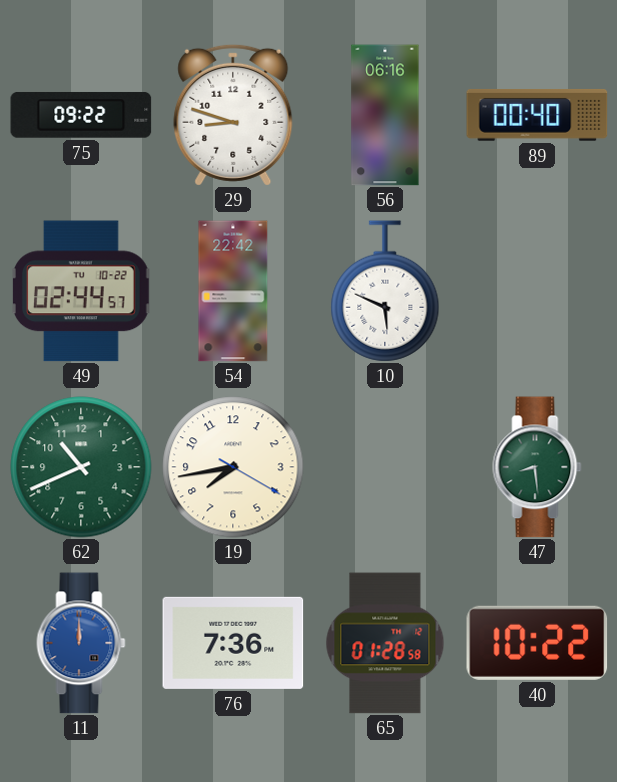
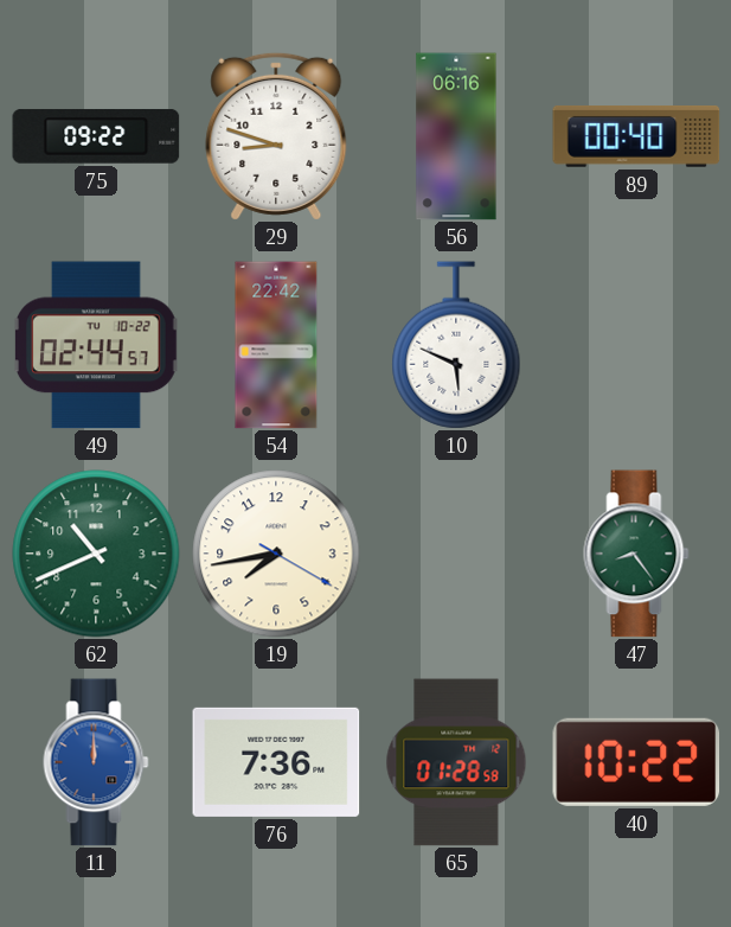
47: 8:29 -> 8:24 (636, 554)
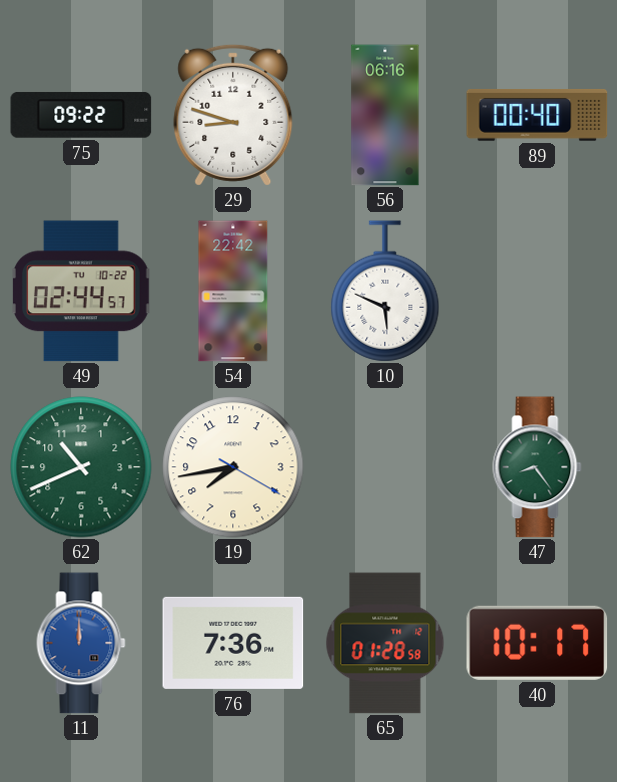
40: 10:22 -> 10:17 (537, 643)
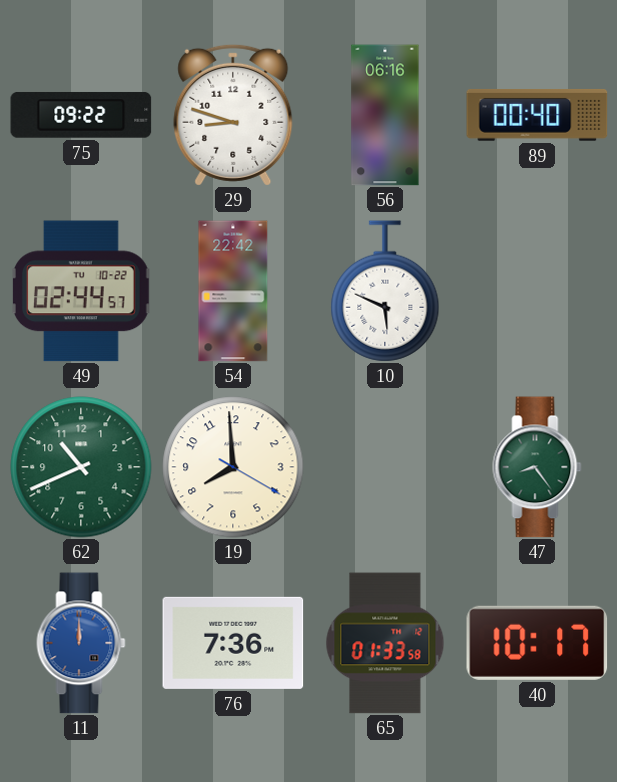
19: 7:43 -> 7:59 (233, 467)
65: 01:28 -> 01:33 (385, 643)
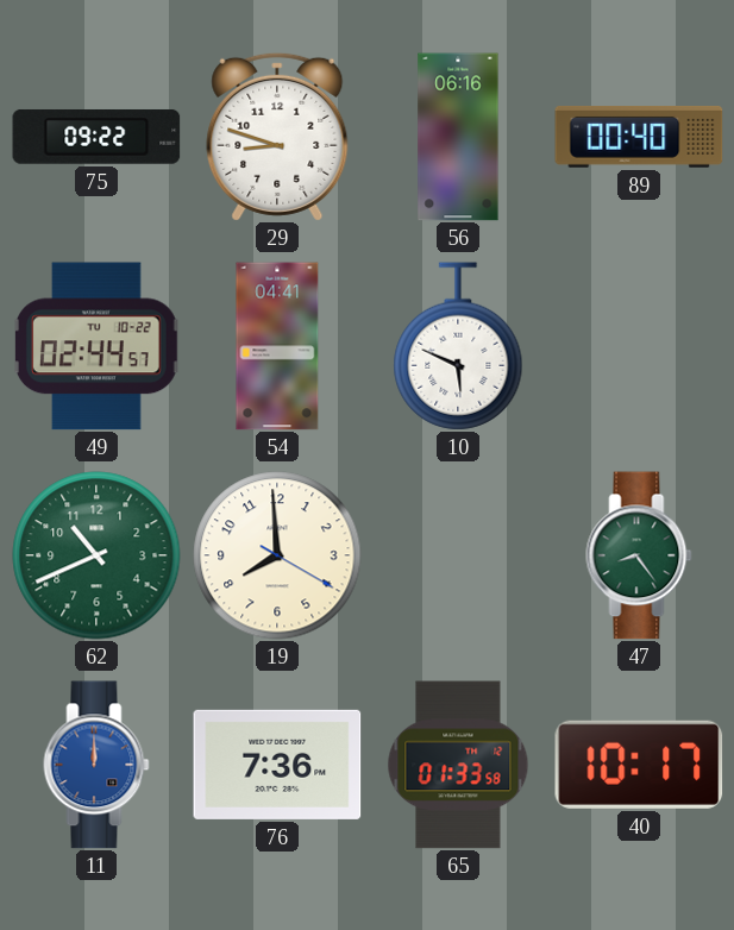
54: 22:42 -> 04:41 (277, 346)
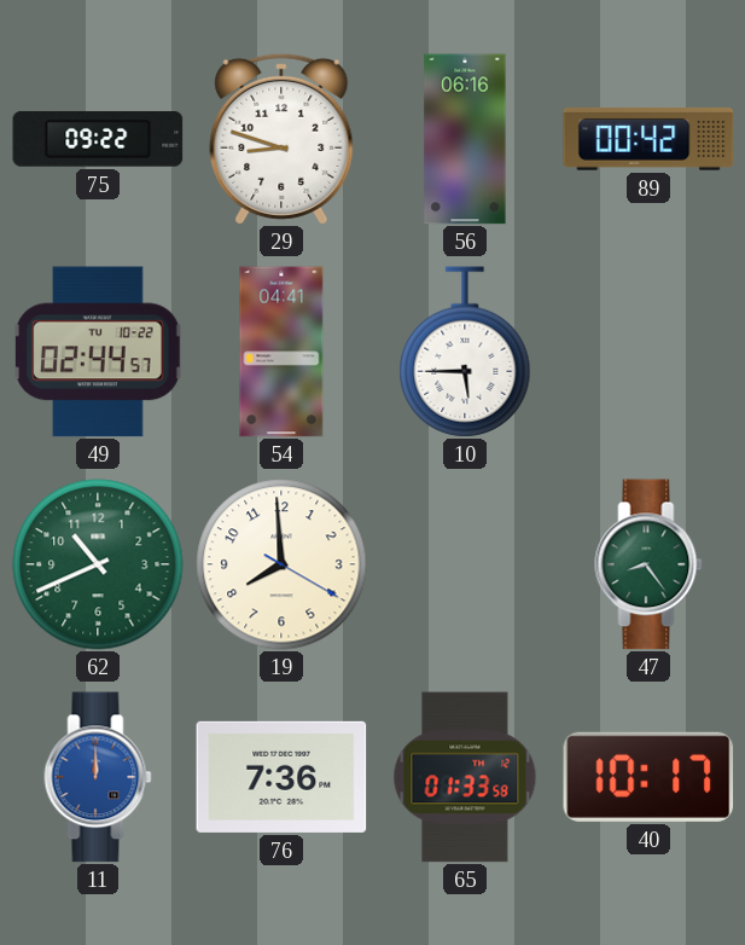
89: 00:40 -> 00:42 (648, 139)
10: 5:49 -> 5:45 (465, 352)
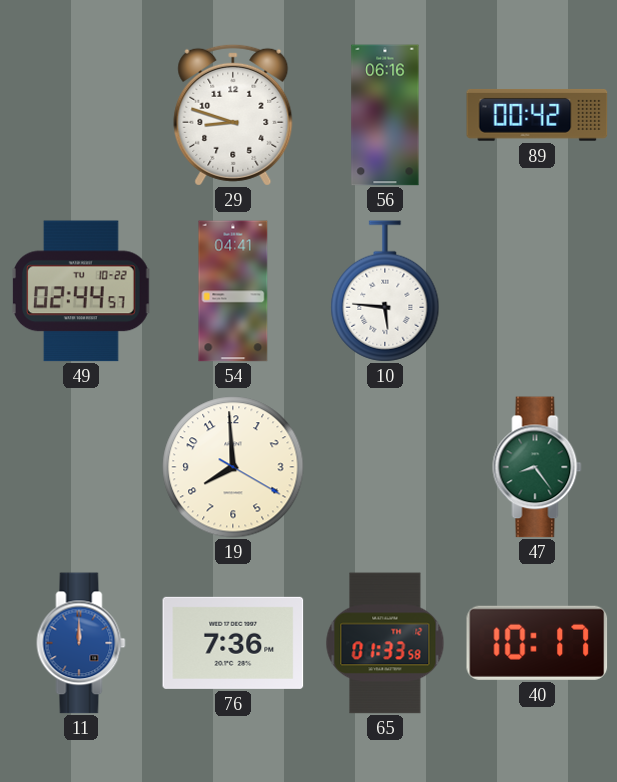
75: 09:22 -> none (98, 139)
10: 5:45 -> 5:46 (385, 291)
62: 10:41 -> none (98, 564)
